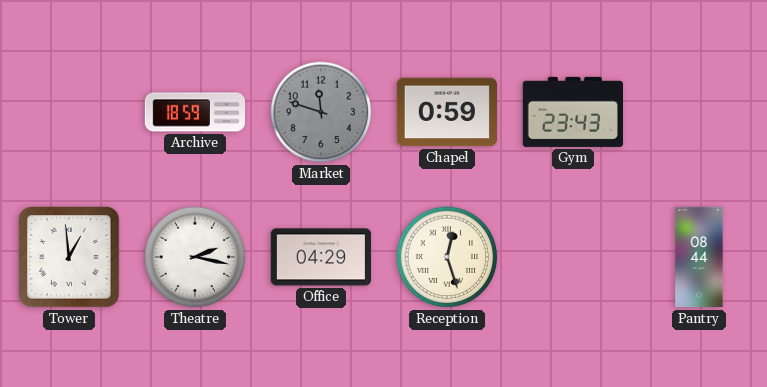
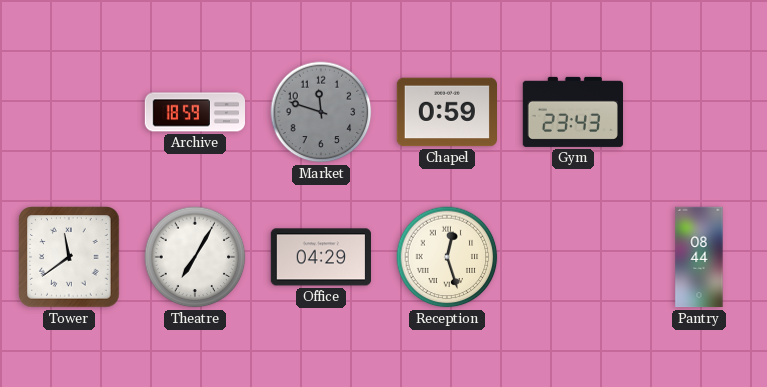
Tower: 12:59 -> 11:39 (69, 257)
Theatre: 2:17 -> 7:05 (195, 257)
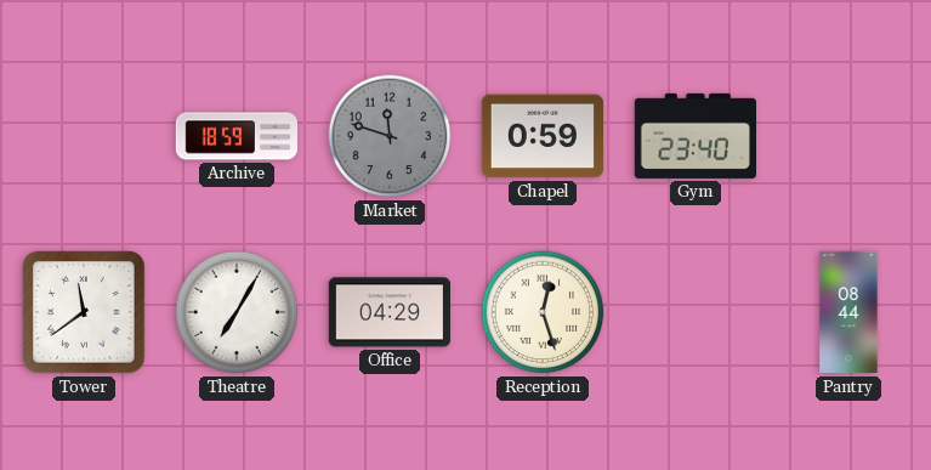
Gym: 23:43 -> 23:40 (694, 136)
